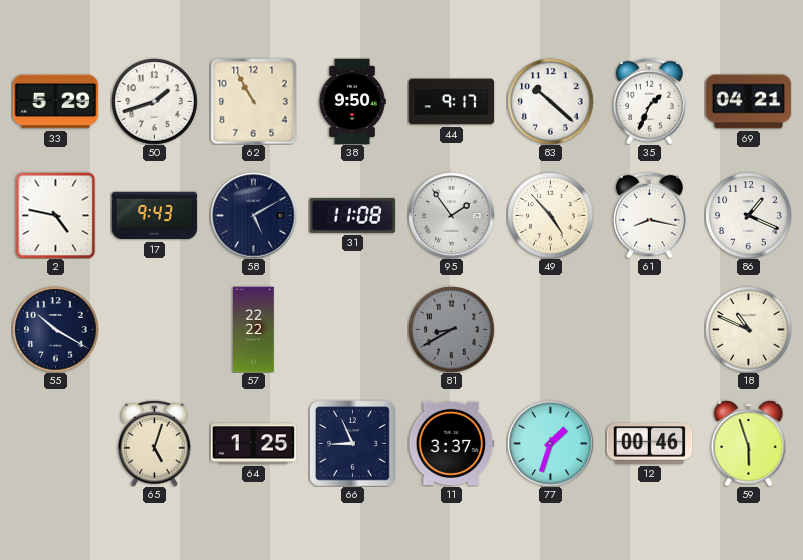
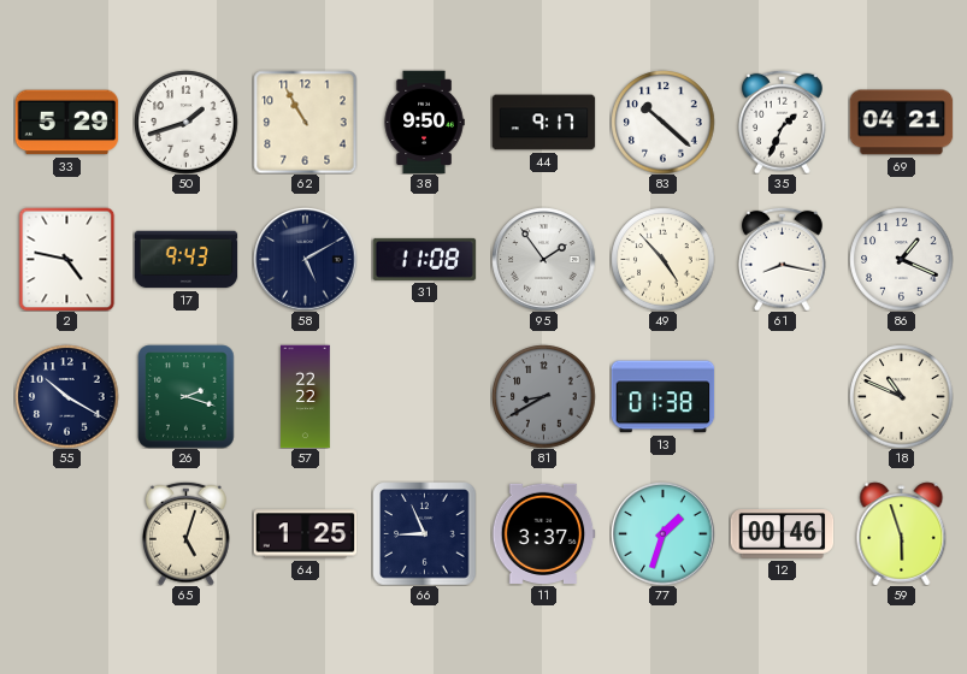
26: none -> 2:18 (187, 396)
13: none -> 01:38 (662, 397)
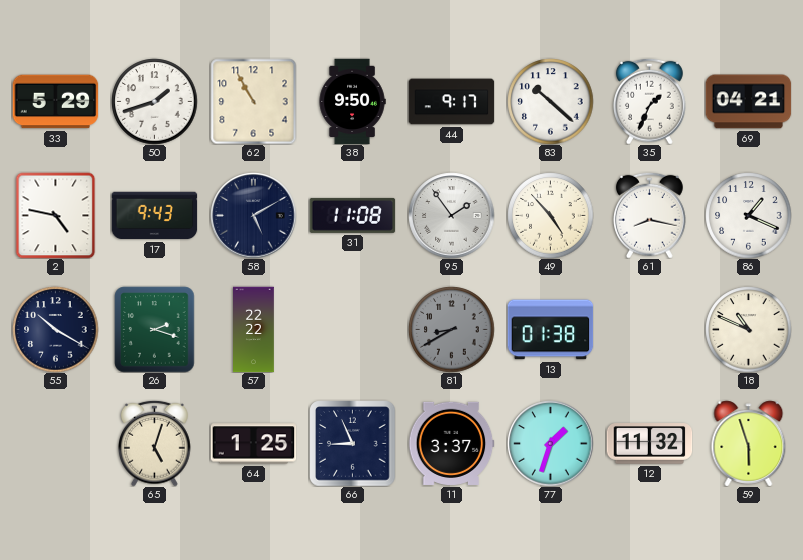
12: 00:46 -> 11:32 (649, 444)
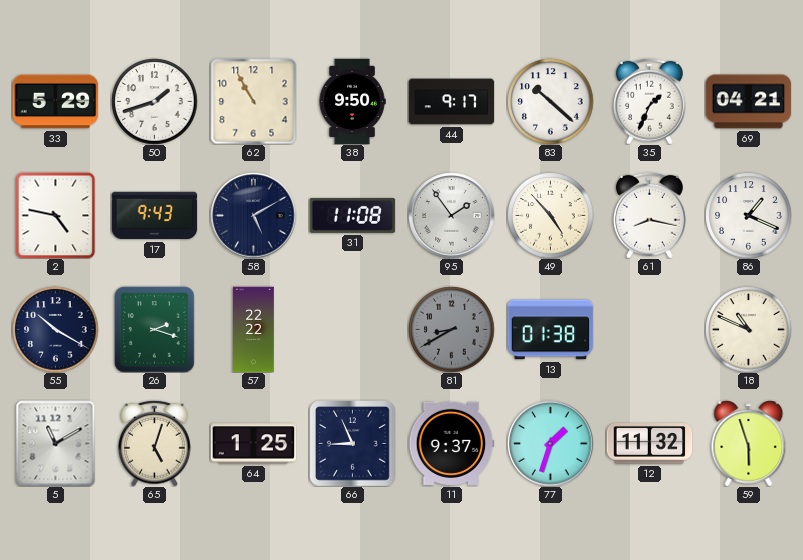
5: none -> 11:10 (56, 443)
11: 3:37 -> 9:37 (451, 443)
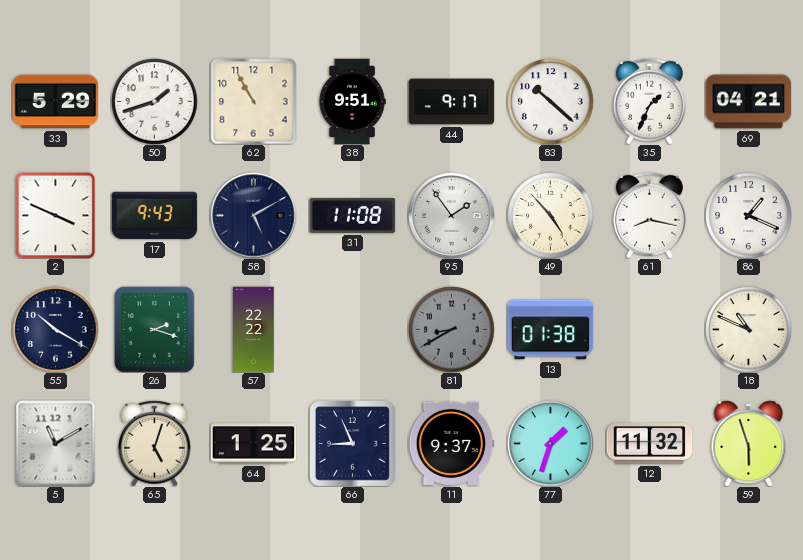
38: 9:50 -> 9:51 (352, 101)
2: 4:47 -> 3:49 (56, 215)
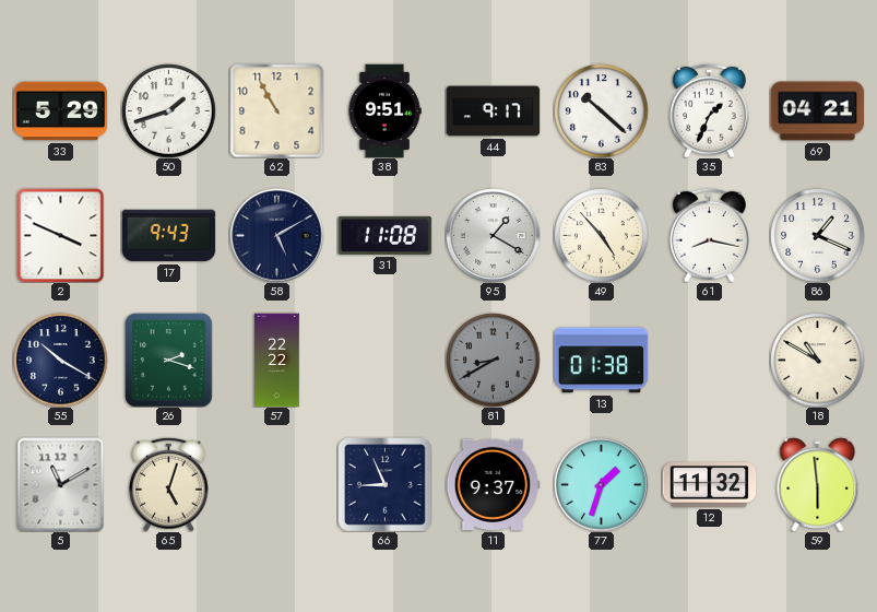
95: 1:54 -> 1:20 (493, 235)
18: 10:49 -> 10:50 (817, 360)
64: 1:25 -> none (253, 444)
59: 5:57 -> 5:59 (818, 484)
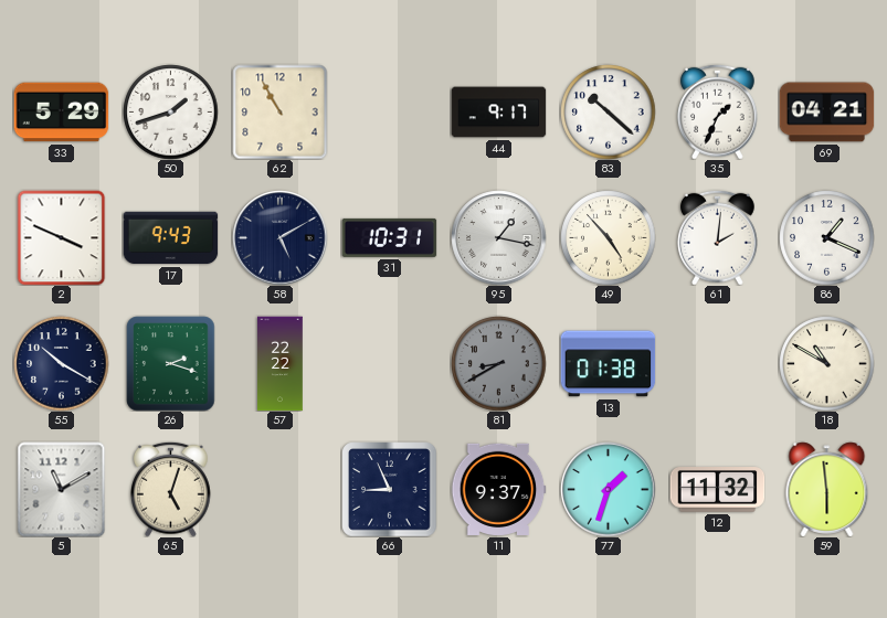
38: 9:51 -> none (384, 110)
31: 11:08 -> 10:31 (389, 237)
95: 1:20 -> 1:17 (498, 237)
61: 8:17 -> 2:01 (718, 237)
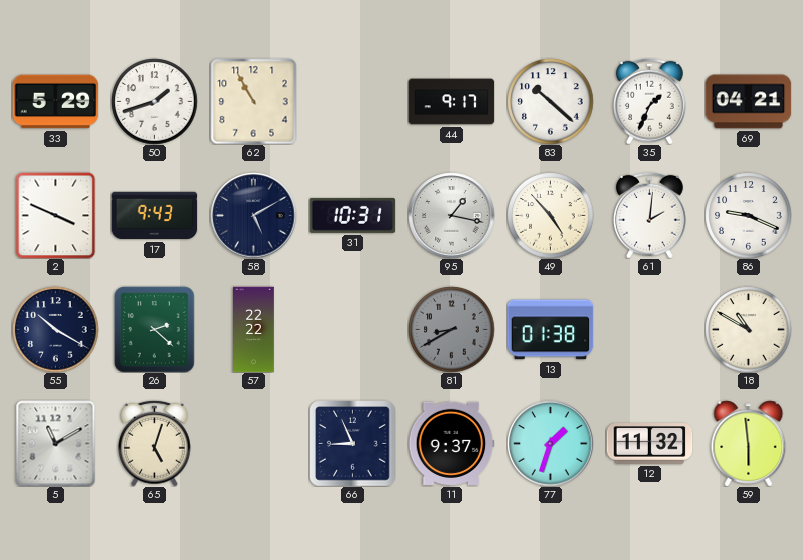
86: 1:19 -> 9:19 (748, 215)
26: 2:18 -> 2:22 (155, 329)
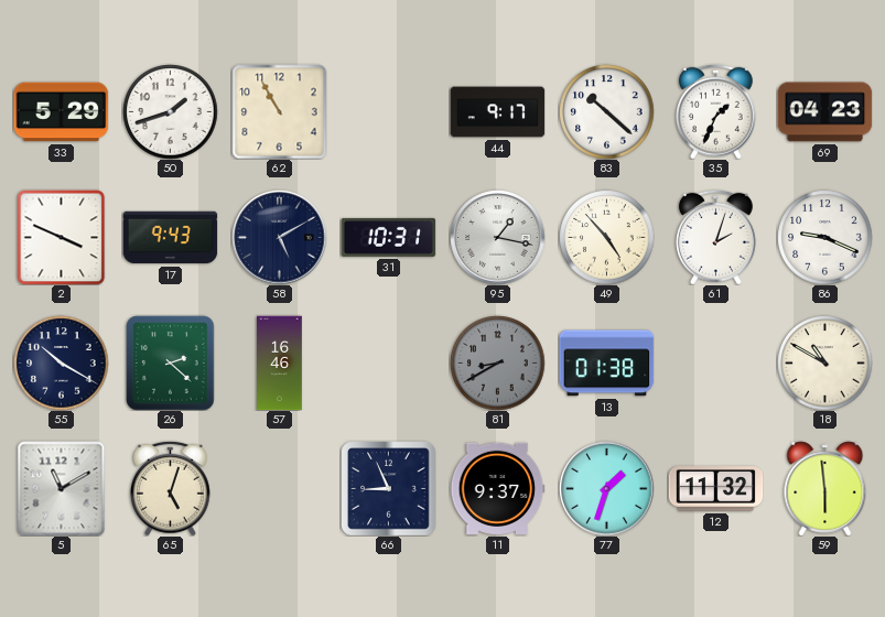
69: 04:21 -> 04:23 (824, 112)
61: 2:01 -> 2:03 (716, 237)
57: 22:22 -> 16:46 (280, 362)
